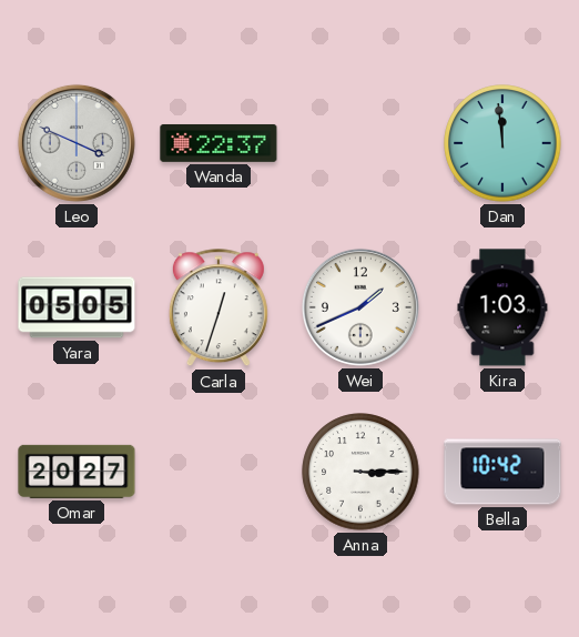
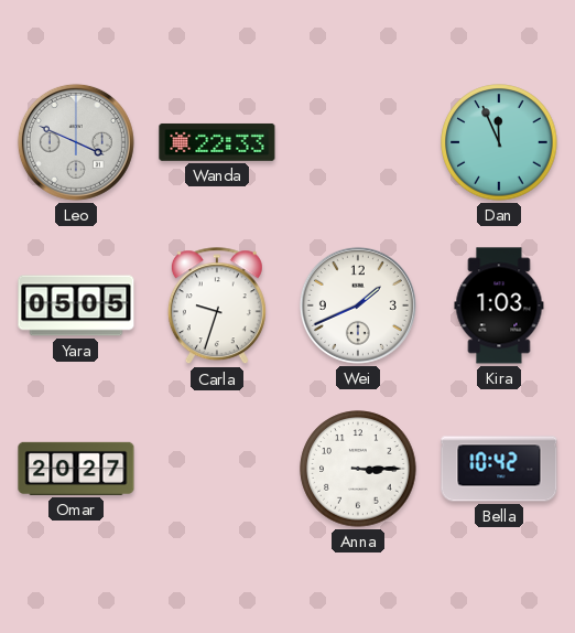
Wanda: 22:37 -> 22:33 (217, 142)
Dan: 11:59 -> 11:56 (499, 142)
Carla: 12:33 -> 9:33 (217, 307)
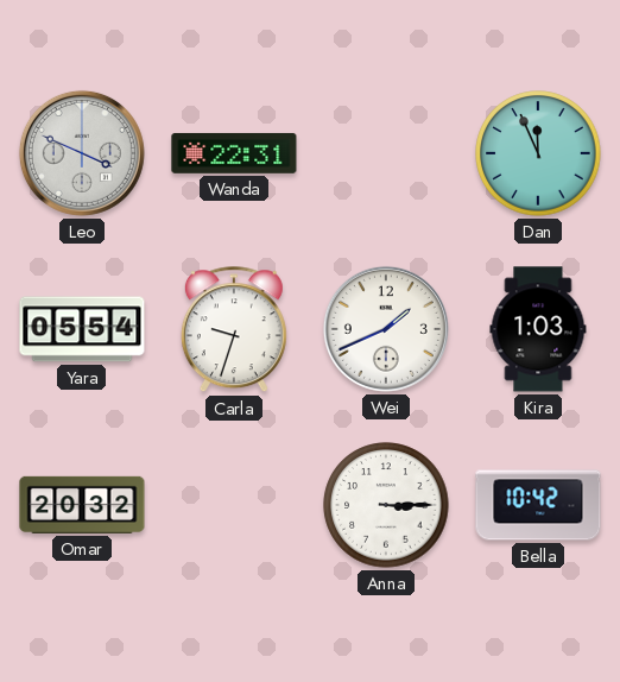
Wanda: 22:33 -> 22:31 (234, 153)
Yara: 05:05 -> 05:54 (82, 329)
Omar: 20:27 -> 20:32 (82, 505)
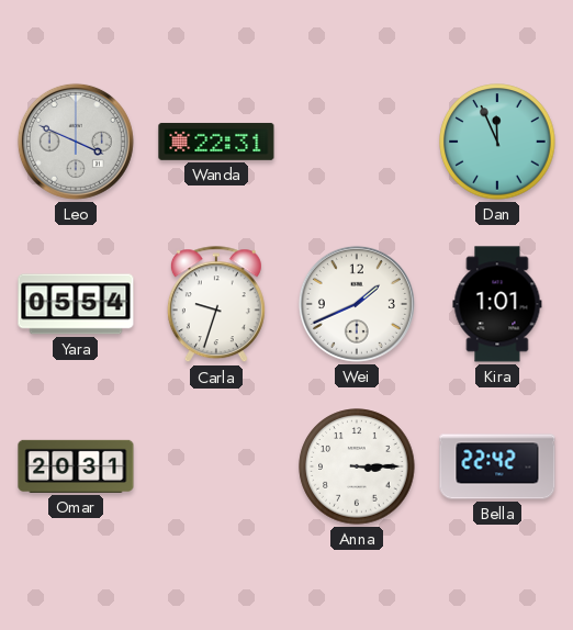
Kira: 1:03 -> 1:01 (497, 304)
Omar: 20:32 -> 20:31 (76, 466)
Bella: 10:42 -> 22:42 (497, 466)
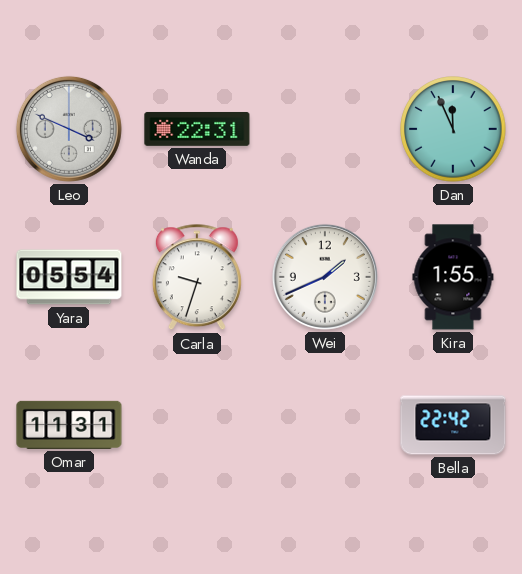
Kira: 1:01 -> 1:55 (453, 277)
Omar: 20:31 -> 11:31 (69, 425)
Anna: 3:15 -> none (357, 466)
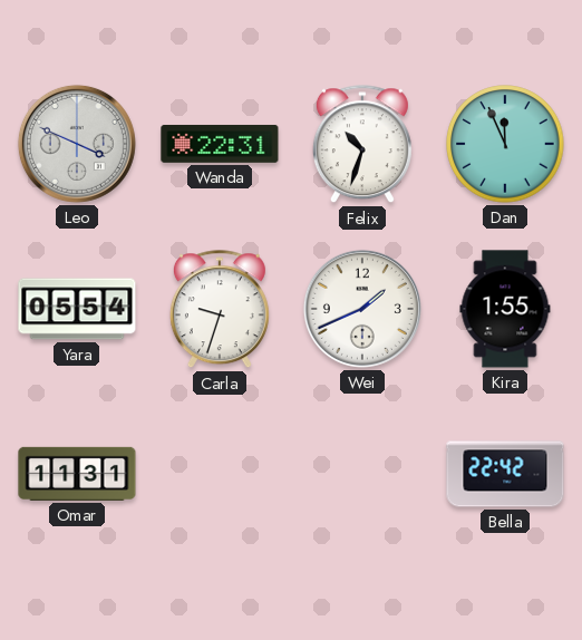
Felix: none -> 10:33 (362, 145)
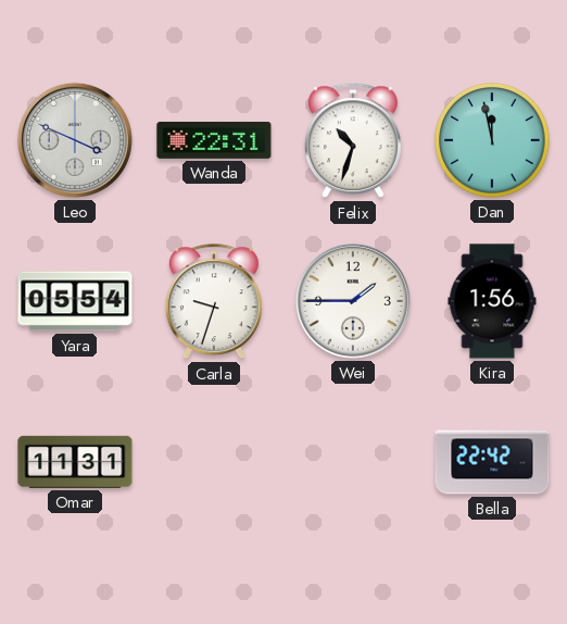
Dan: 11:56 -> 11:58 (492, 140)
Wei: 1:41 -> 1:45 (353, 301)
Kira: 1:55 -> 1:56 (492, 301)
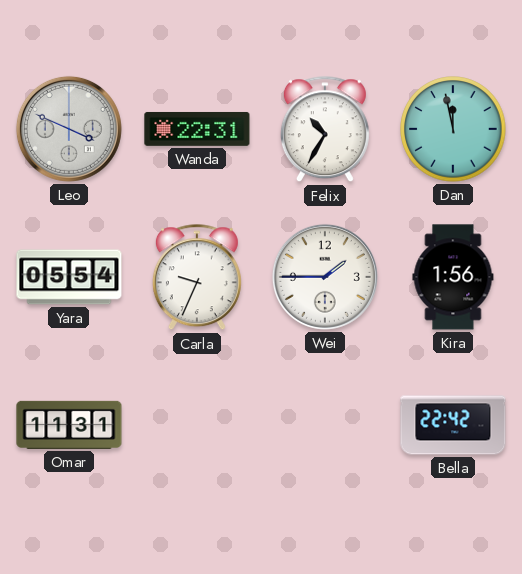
Felix: 10:33 -> 10:35 (325, 130)
Carla: 9:33 -> 9:34 (197, 278)
